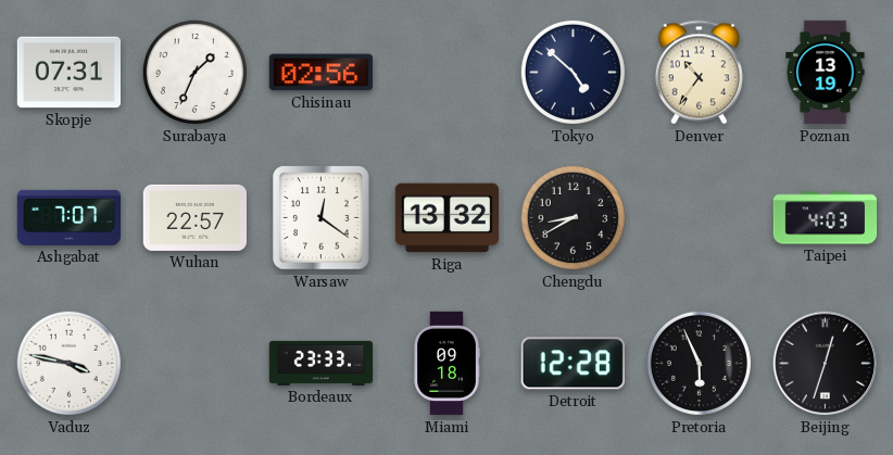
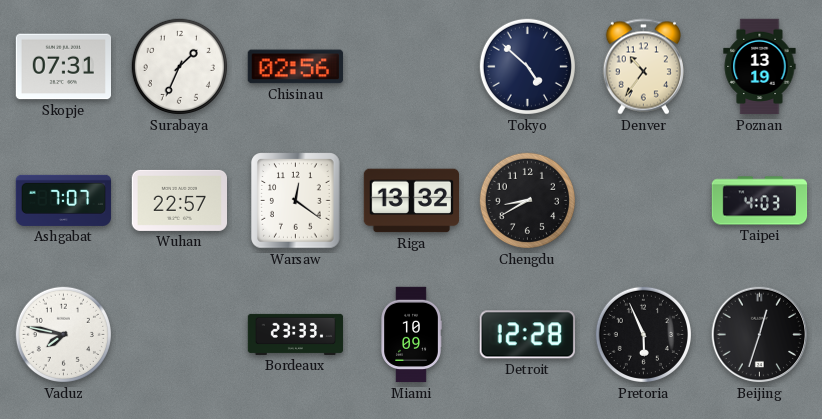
Vaduz: 3:47 -> 7:47 (63, 334)
Miami: 09:18 -> 10:09 (411, 335)
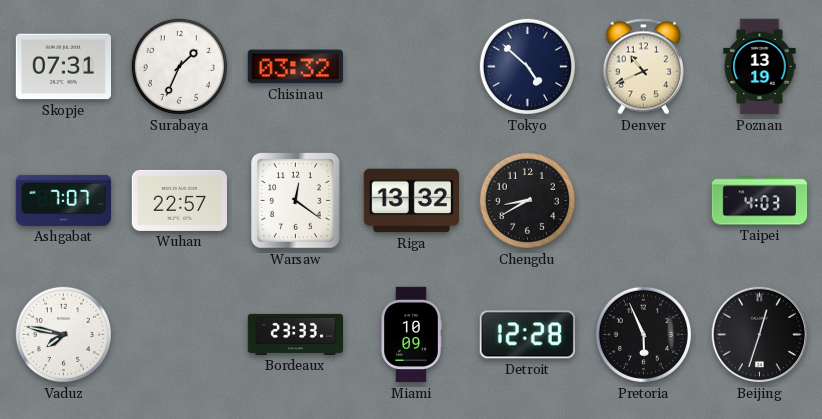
Chisinau: 02:56 -> 03:32 (295, 67)
Denver: 10:36 -> 10:41 (643, 67)
